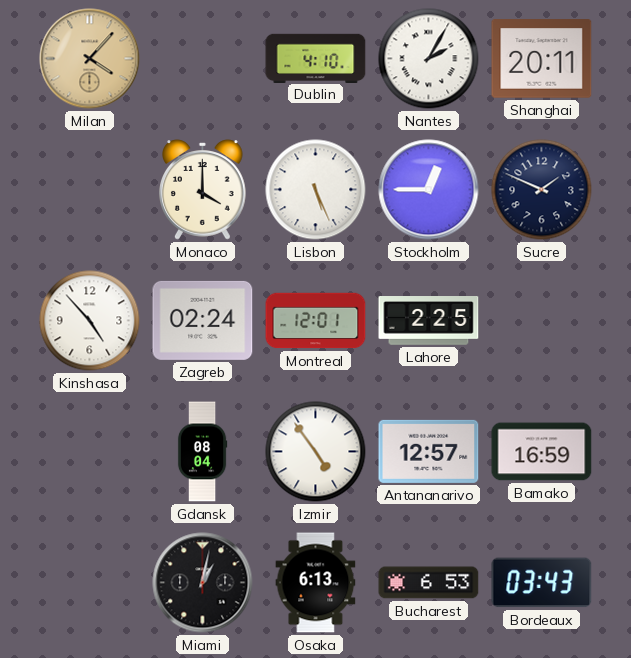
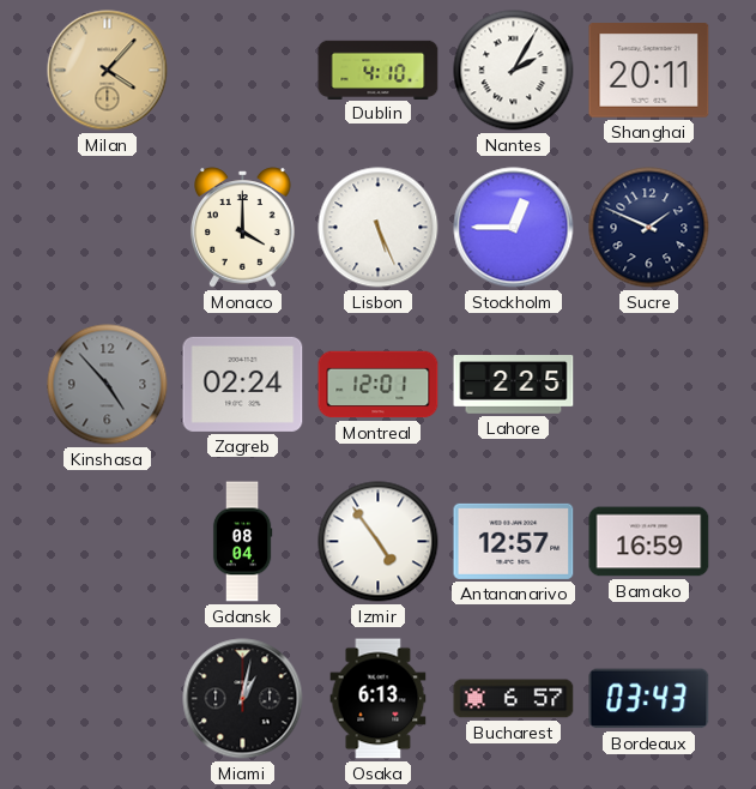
Kinshasa dial: white -> grey (108, 385)
Bucharest: 6:53 -> 6:57 (514, 699)
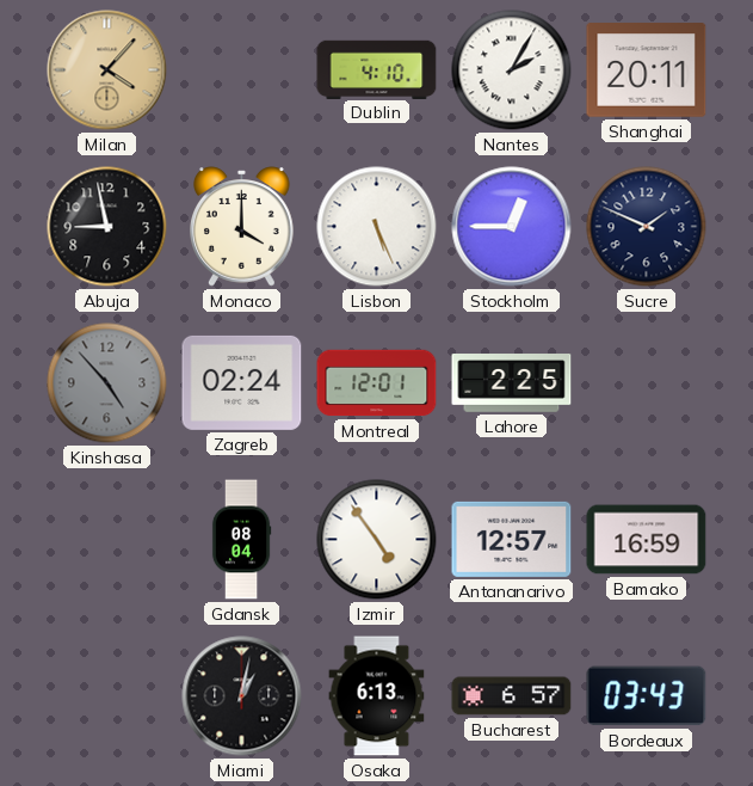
Abuja: none -> 8:58 (107, 227)
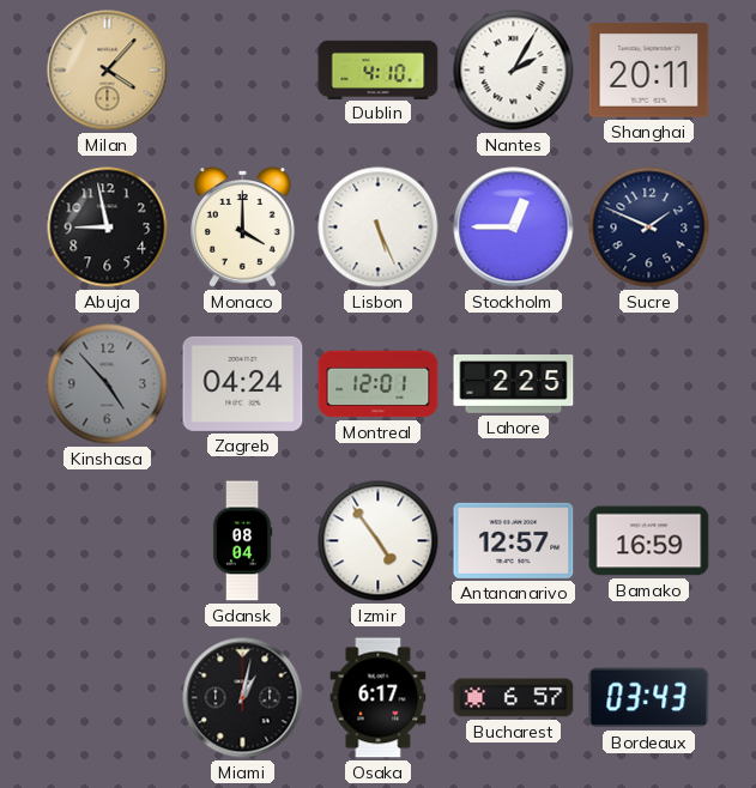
Zagreb: 02:24 -> 04:24 (243, 383)
Osaka: 6:13 -> 6:17 (379, 698)
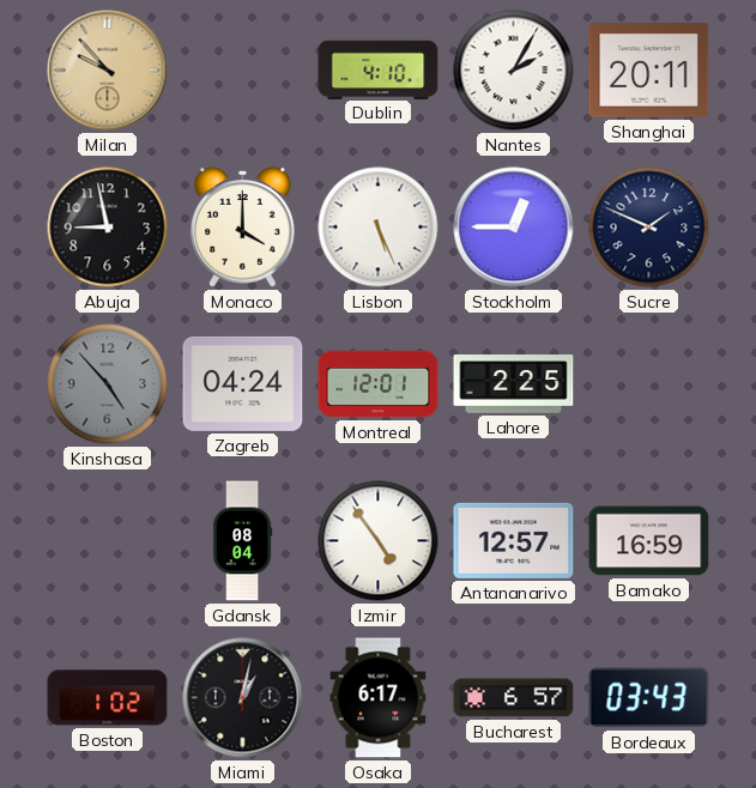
Milan: 4:07 -> 9:53 (108, 71)
Boston: none -> 1:02 (108, 698)
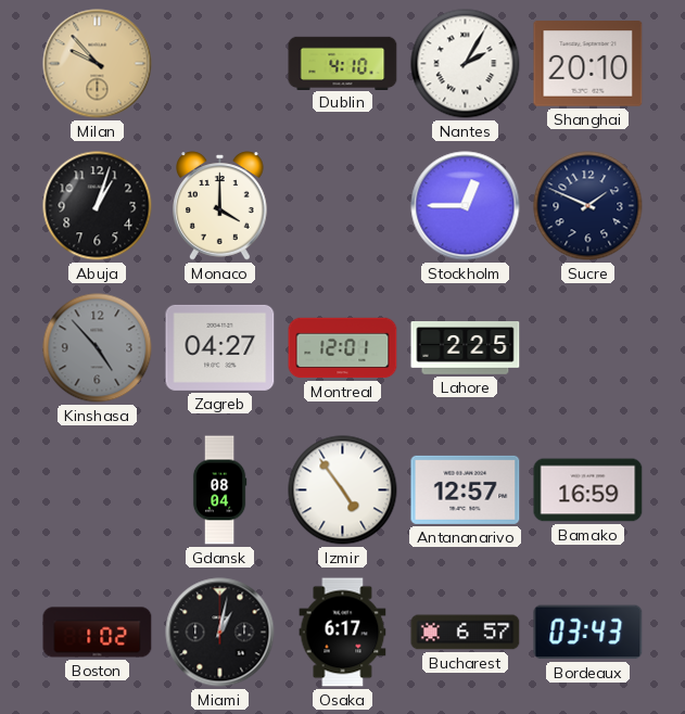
Shanghai: 20:11 -> 20:10 (588, 64)
Abuja: 8:58 -> 1:03 (98, 206)
Lisbon: 5:26 -> none (379, 228)
Zagreb: 04:24 -> 04:27 (220, 347)
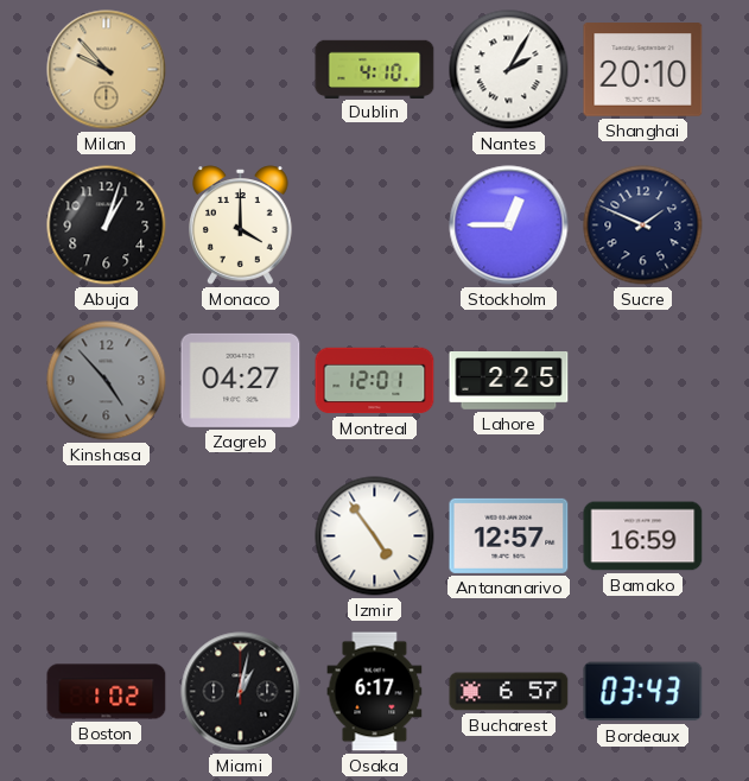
Gdansk: 08:04 -> none (219, 490)
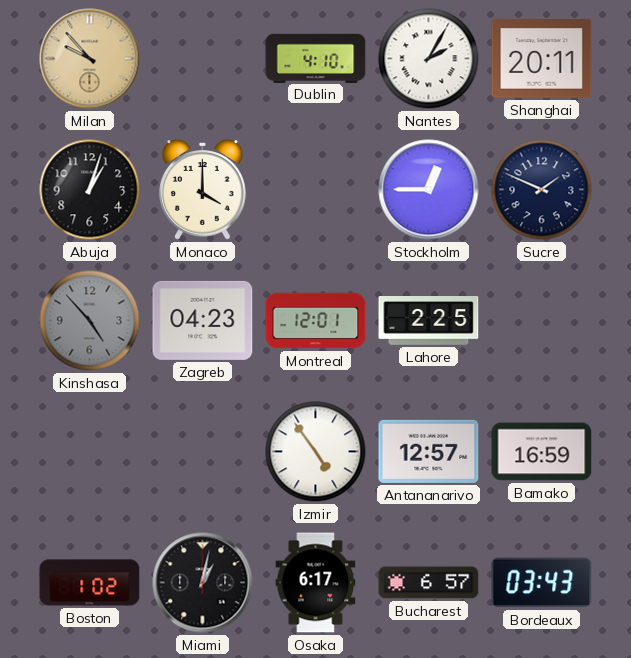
Shanghai: 20:10 -> 20:11 (542, 59)
Zagreb: 04:27 -> 04:23 (203, 320)
